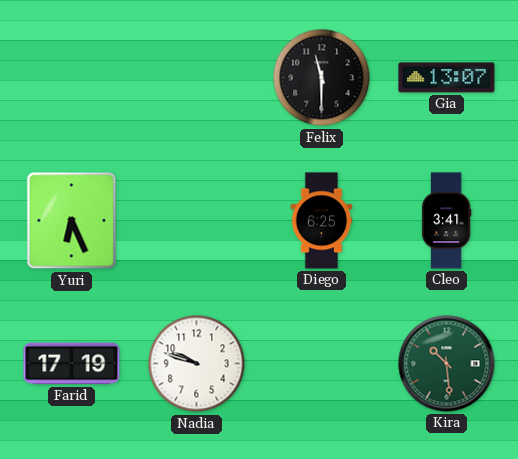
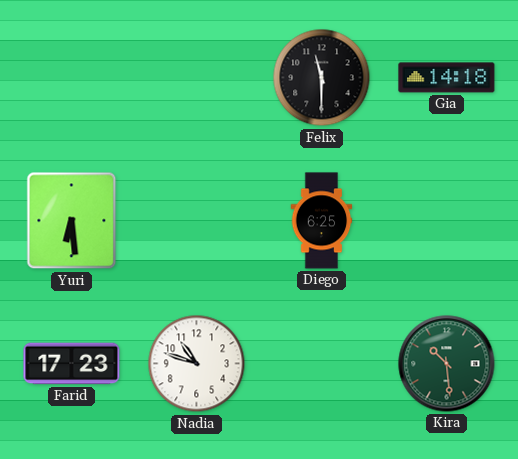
Gia: 13:07 -> 14:18 (447, 78)
Yuri: 6:26 -> 6:29 (72, 221)
Cleo: 3:41 -> none (446, 221)
Farid: 17:19 -> 17:23 (72, 364)
Nadia: 9:48 -> 10:48 (197, 364)
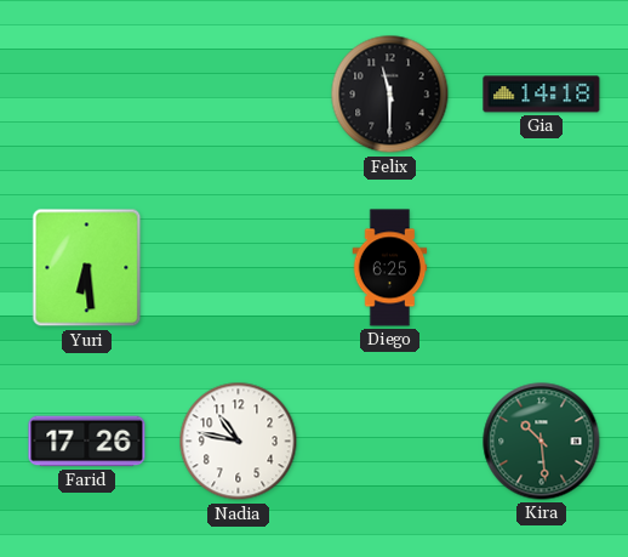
Farid: 17:23 -> 17:26 (87, 442)
Nadia: 10:48 -> 10:47 (239, 442)
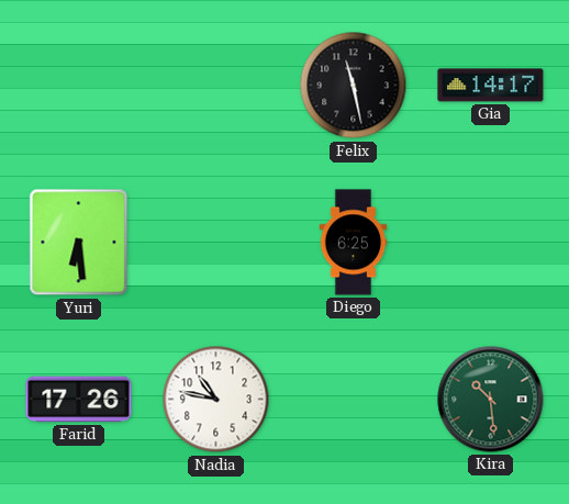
Felix: 11:30 -> 11:28 (354, 86)
Gia: 14:18 -> 14:17 (491, 86)
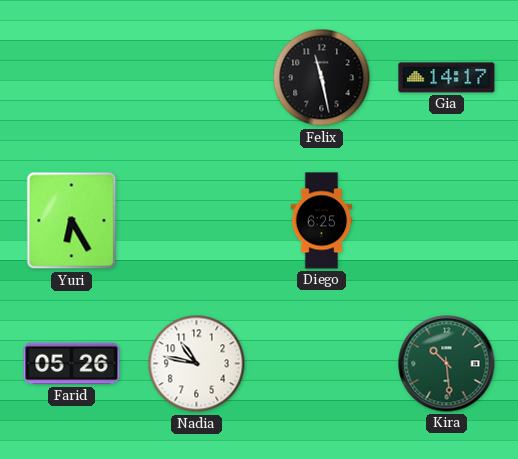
Yuri: 6:29 -> 6:25 (72, 221)
Farid: 17:26 -> 05:26 (72, 364)
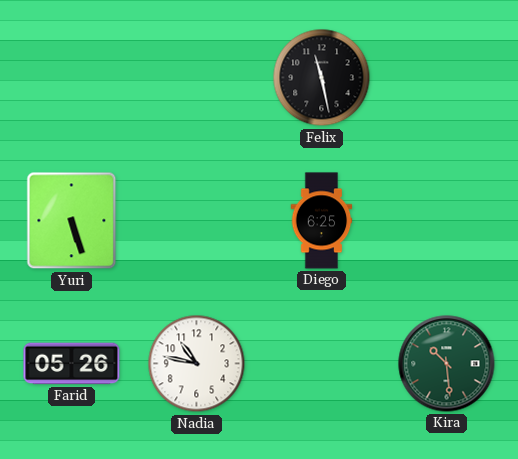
Gia: 14:17 -> none (447, 78)
Yuri: 6:25 -> 5:27 (72, 221)
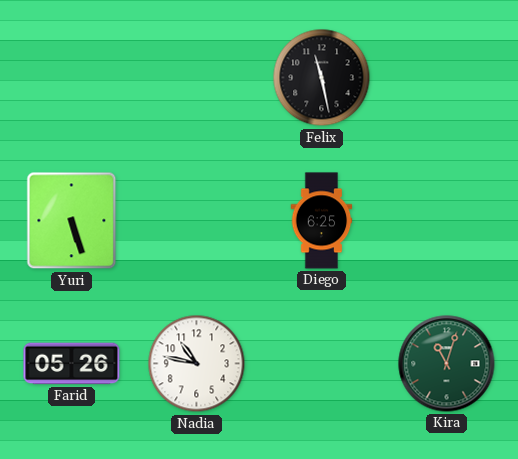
Kira: 10:29 -> 11:03 (447, 364)
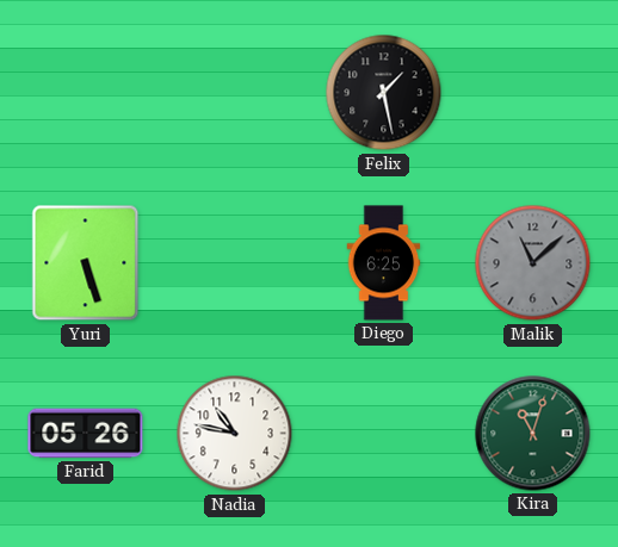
Felix: 11:28 -> 1:28 (384, 93)
Malik: none -> 11:08 (533, 263)
